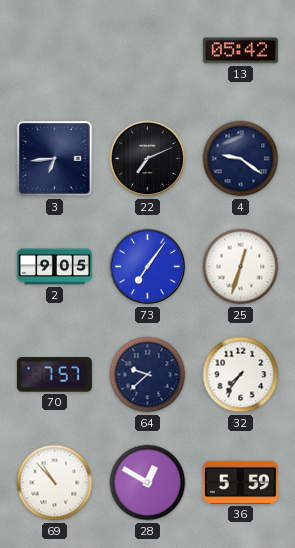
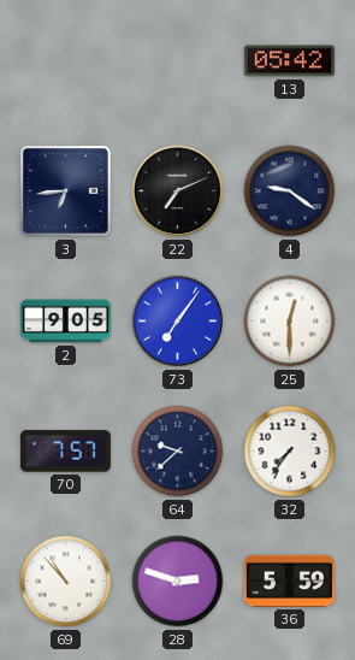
25: 12:33 -> 12:30 (290, 322)
28: 12:50 -> 2:48 (178, 582)
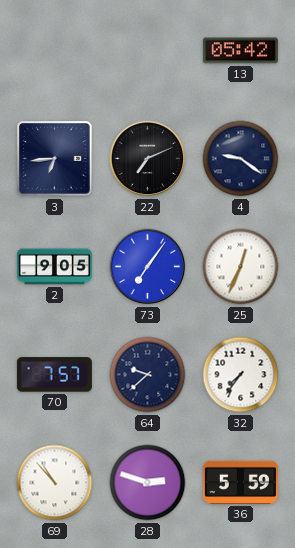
25: 12:30 -> 12:34 (241, 267)
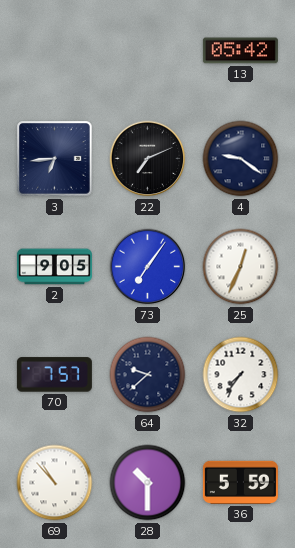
28: 2:48 -> 10:30 (148, 483)
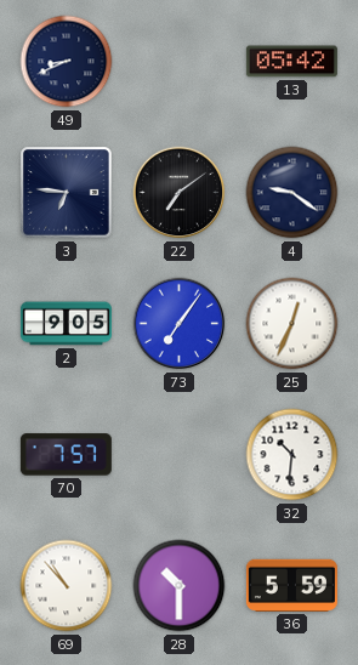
49: none -> 8:41 (67, 62)
3: 6:44 -> 6:46 (67, 193)
22: 7:11 -> 7:09 (180, 193)
64: 9:38 -> none (148, 375)
32: 7:36 -> 10:31 (292, 455)
